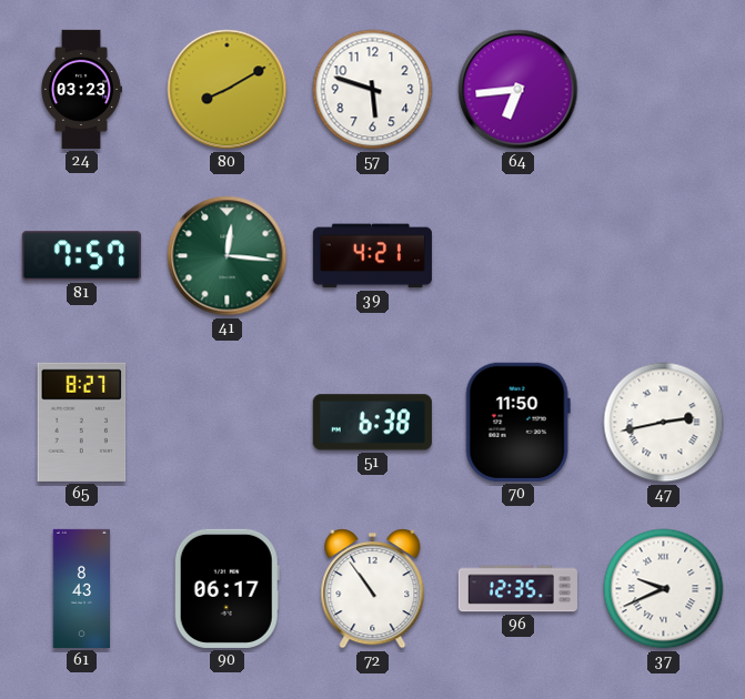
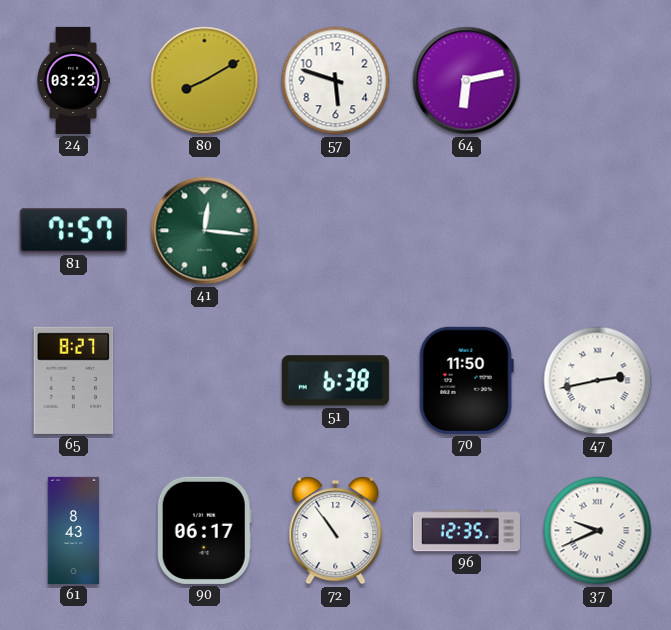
64: 6:44 -> 6:13 (467, 81)
39: 4:21 -> none (372, 256)
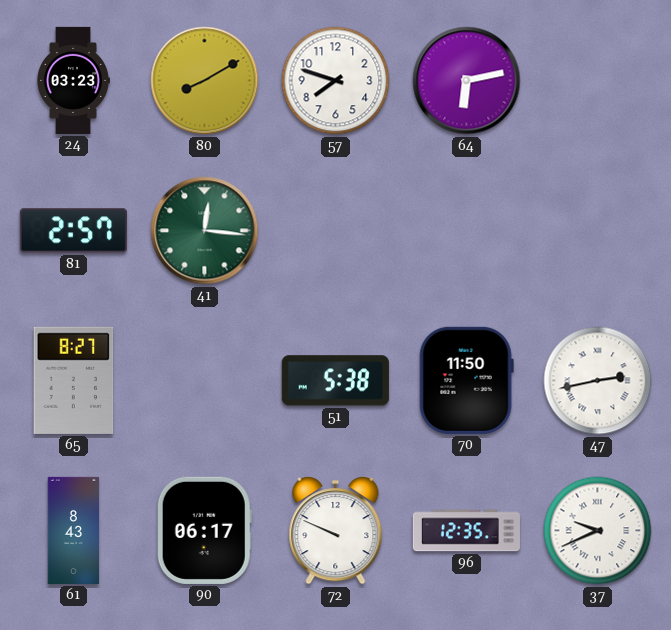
57: 5:48 -> 7:48 (336, 81)
81: 7:57 -> 2:57 (73, 231)
51: 6:38 -> 5:38 (335, 381)
72: 10:54 -> 9:49 (336, 531)
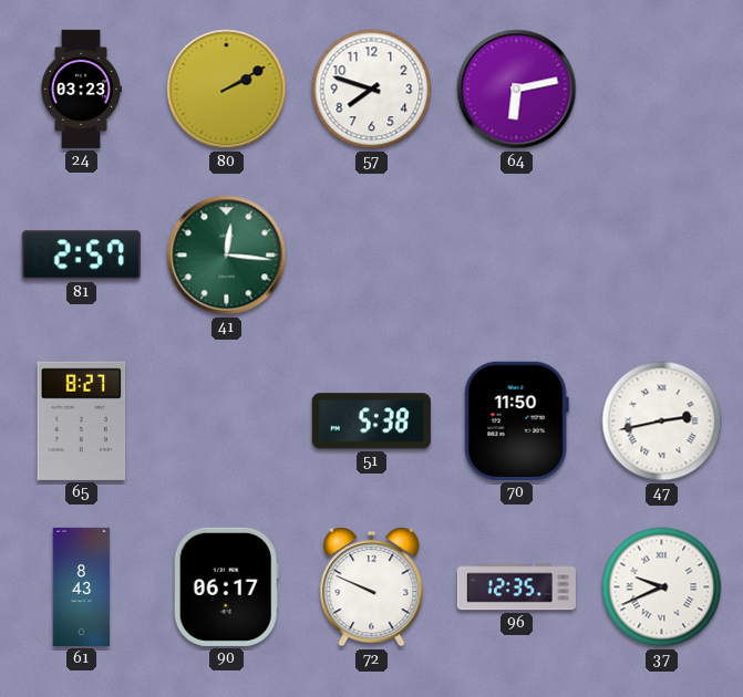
80: 8:10 -> 2:10 (227, 90)
